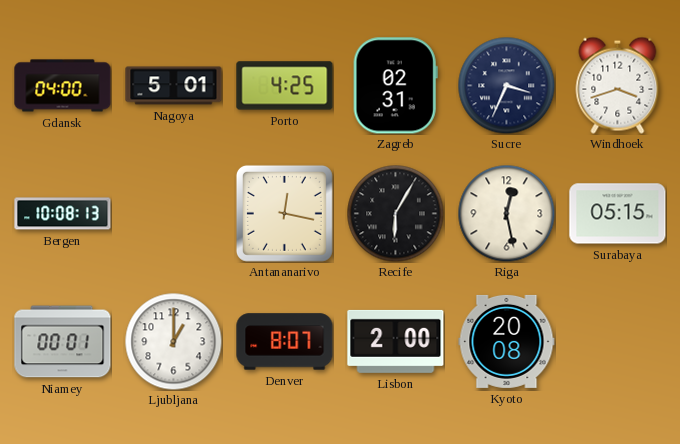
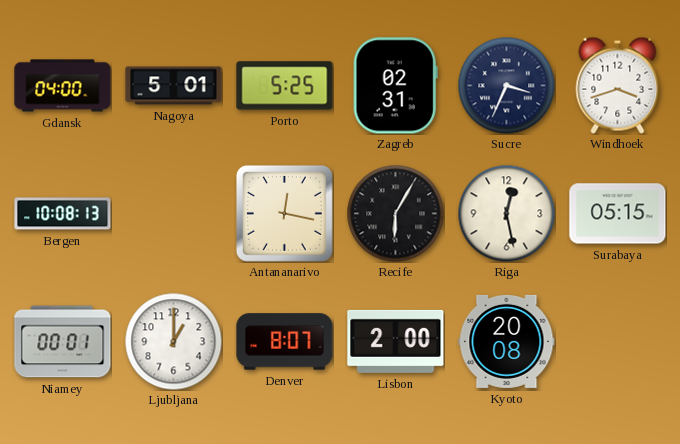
Porto: 4:25 -> 5:25 (285, 86)
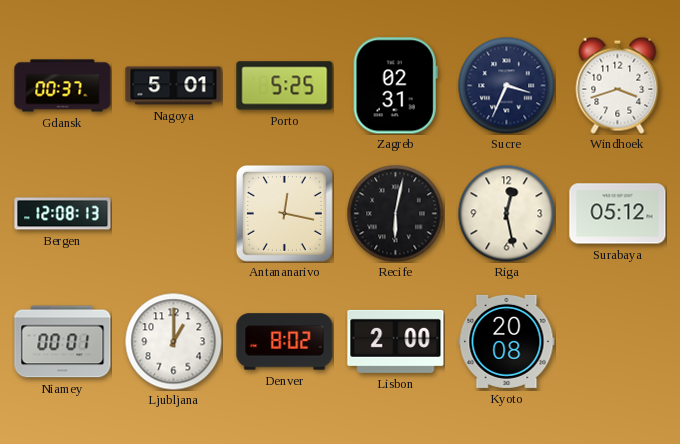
Gdansk: 04:00 -> 00:37 (63, 86)
Bergen: 10:08 -> 12:08 (63, 214)
Recife: 6:05 -> 6:02 (395, 213)
Surabaya: 05:15 -> 05:12 (618, 214)
Denver: 8:07 -> 8:02 (285, 342)
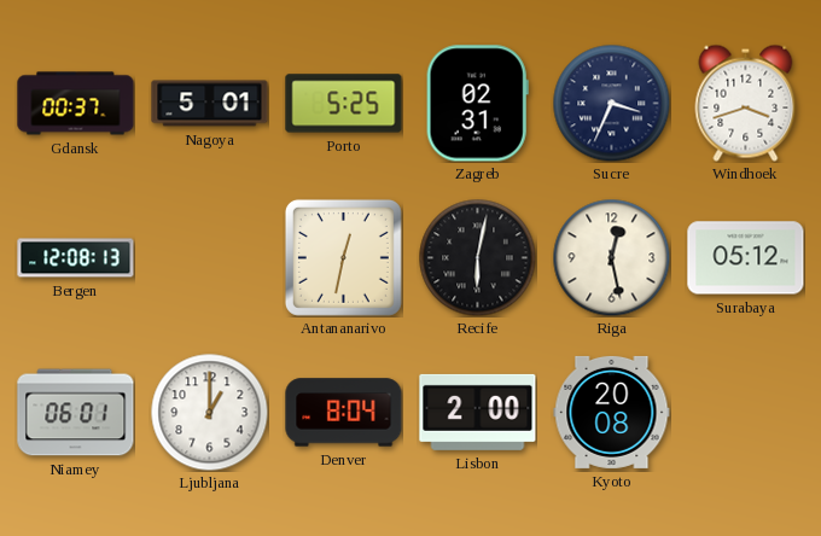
Antananarivo: 12:17 -> 12:32 (343, 257)
Niamey: 00:01 -> 06:01 (76, 413)
Denver: 8:02 -> 8:04 (344, 413)
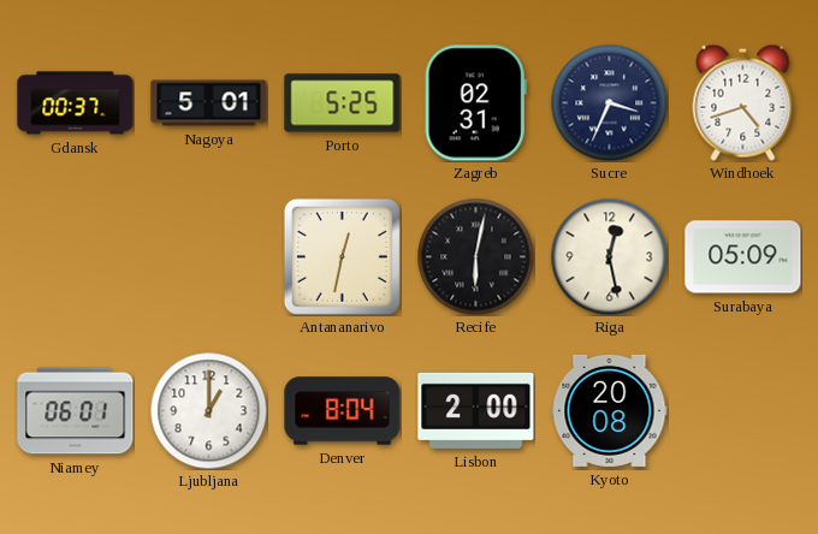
Windhoek: 3:42 -> 4:42 (743, 102)
Bergen: 12:08 -> none (76, 258)
Surabaya: 05:12 -> 05:09 (743, 257)
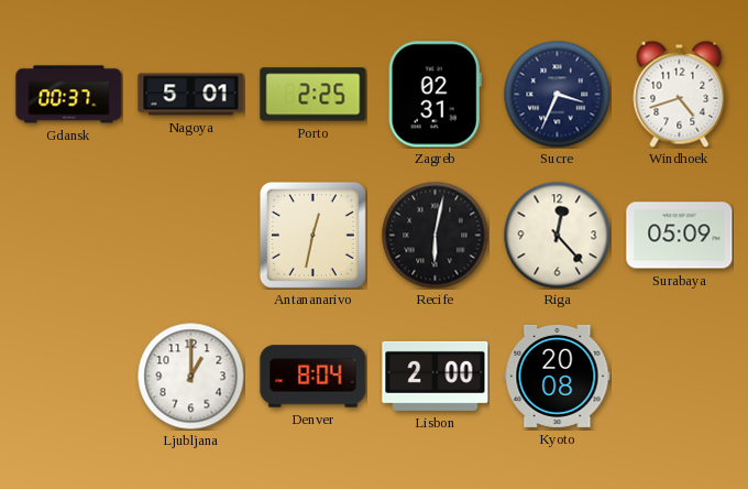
Porto: 5:25 -> 2:25 (313, 95)
Riga: 12:28 -> 12:23 (557, 235)
Niamey: 06:01 -> none (76, 411)
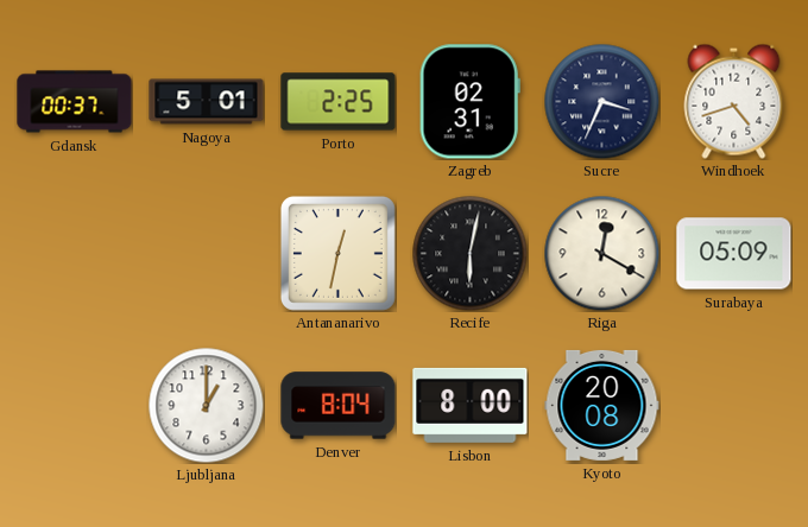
Riga: 12:23 -> 12:20 (601, 253)
Lisbon: 2:00 -> 8:00 (471, 405)
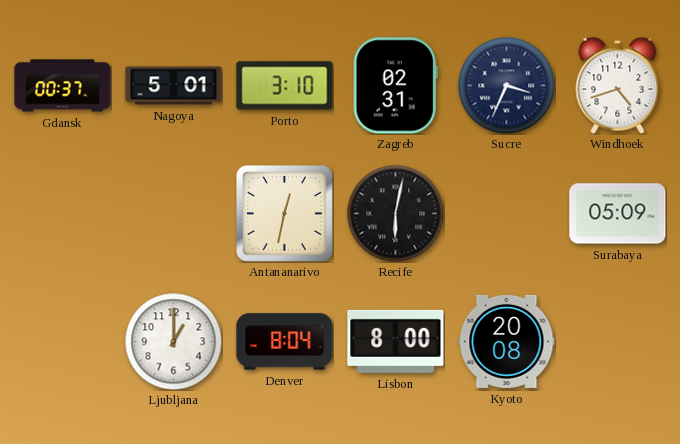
Porto: 2:25 -> 3:10 (285, 86)
Riga: 12:20 -> none (601, 253)
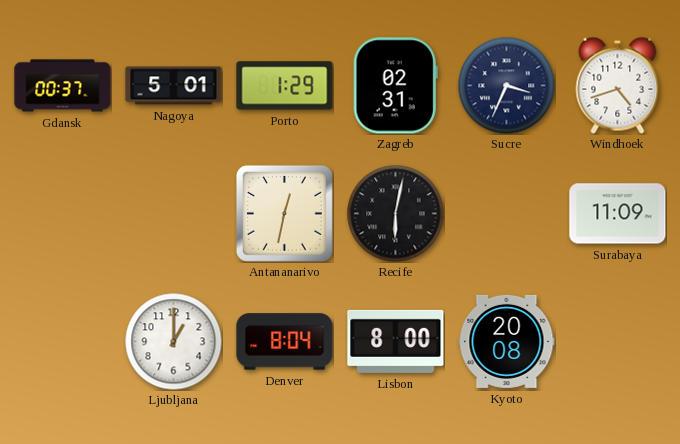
Porto: 3:10 -> 1:29 (285, 86)
Surabaya: 05:09 -> 11:09 (618, 214)
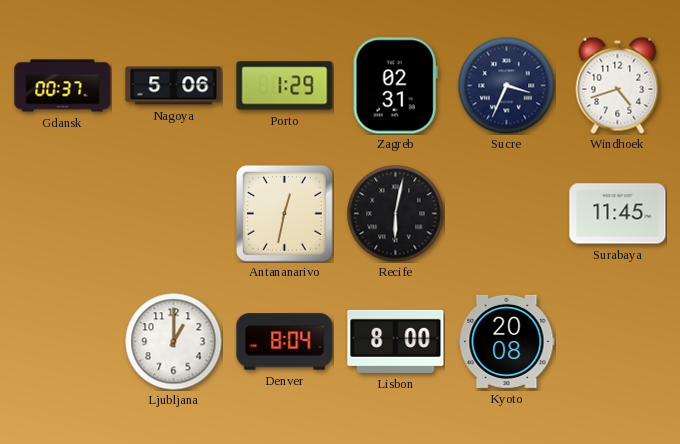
Nagoya: 5:01 -> 5:06 (174, 86)
Surabaya: 11:09 -> 11:45 (618, 214)
